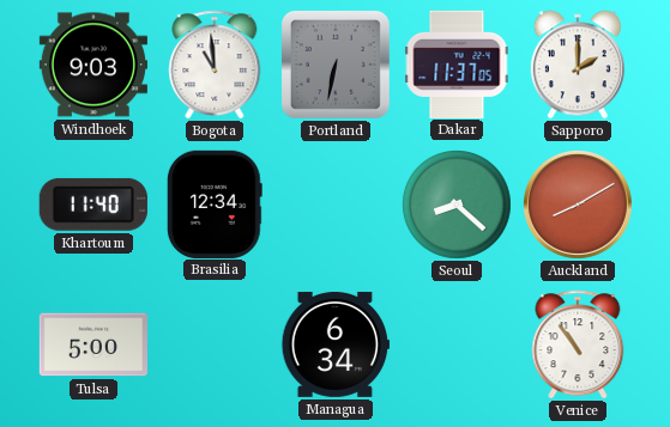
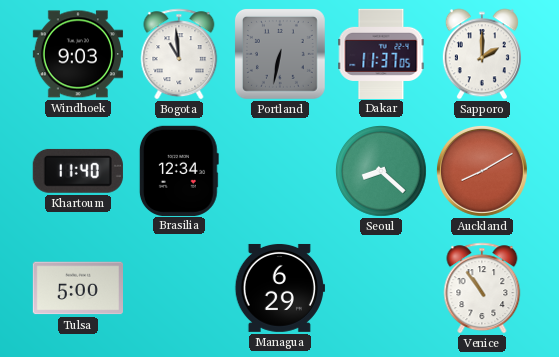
Managua: 6:34 -> 6:29 (279, 288)
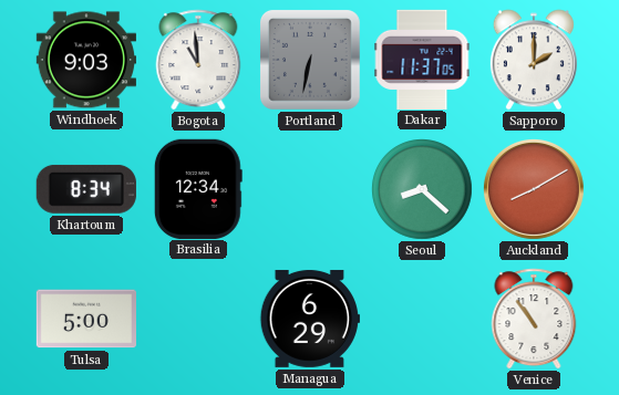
Khartoum: 11:40 -> 8:34 (86, 189)
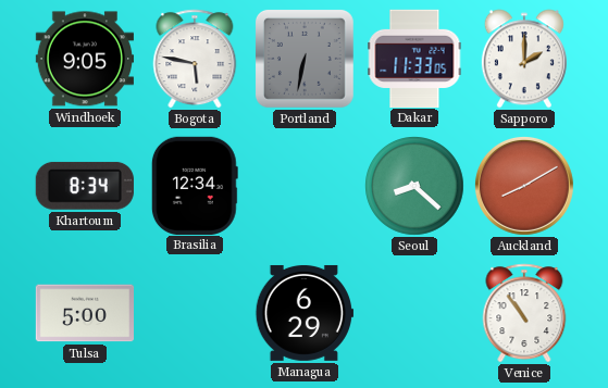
Windhoek: 9:03 -> 9:05 (84, 59)
Bogota: 10:59 -> 5:47 (195, 59)
Dakar: 11:37 -> 11:33 (414, 58)
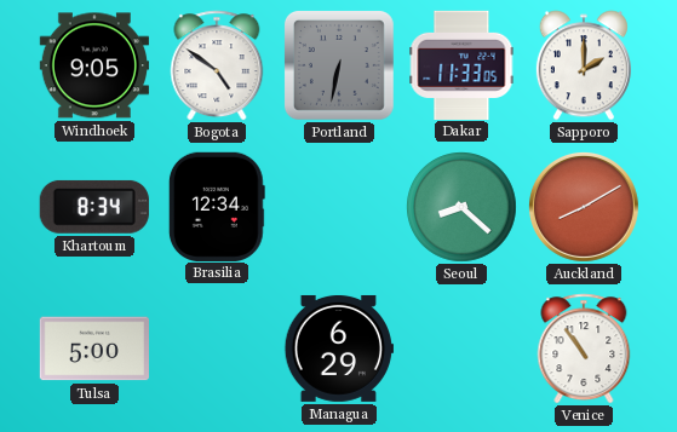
Bogota: 5:47 -> 4:51 (217, 65)
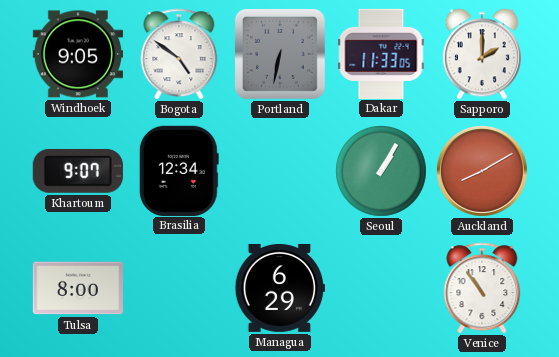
Khartoum: 8:34 -> 9:07 (78, 171)
Seoul: 8:22 -> 1:05 (382, 172)
Tulsa: 5:00 -> 8:00 (77, 288)
